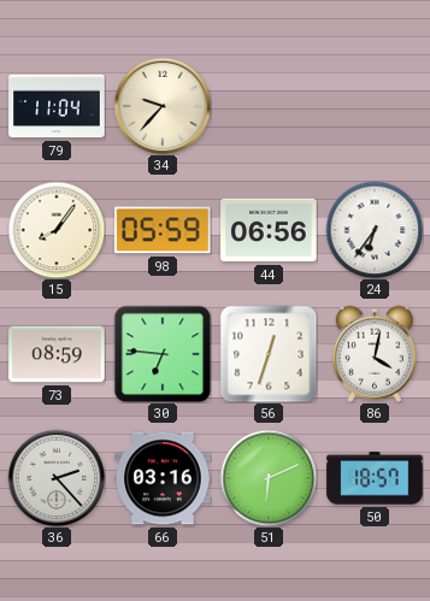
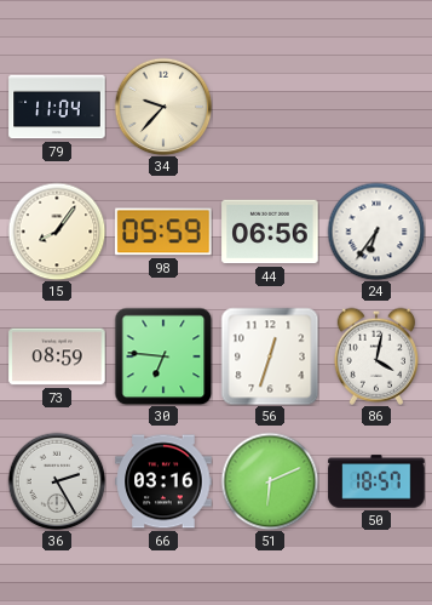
36: 2:23 -> 2:25 (57, 481)
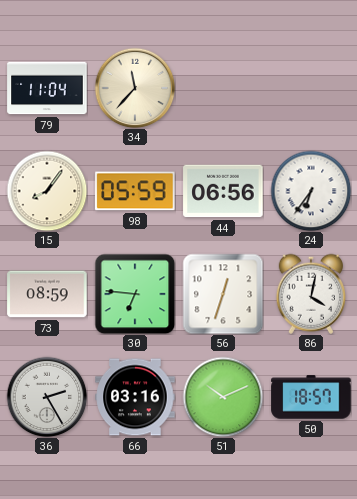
34: 9:37 -> 11:37 (135, 88)
51: 6:11 -> 10:11 (223, 397)
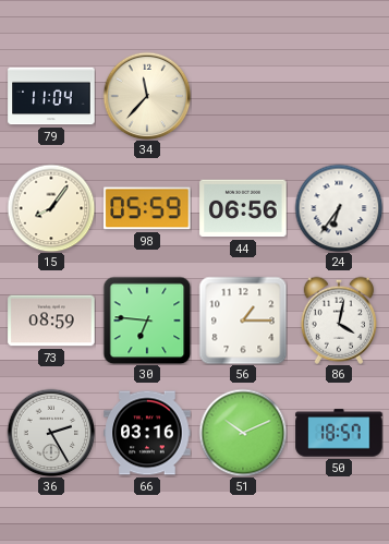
56: 12:33 -> 1:15 (243, 321)
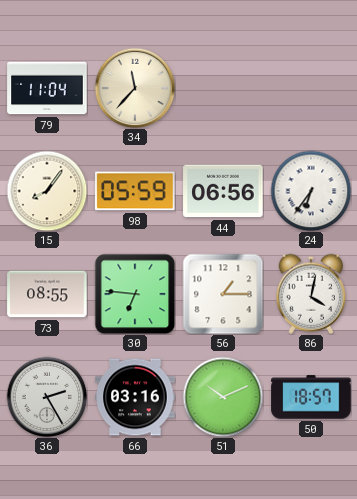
73: 08:59 -> 08:55 (47, 294)
